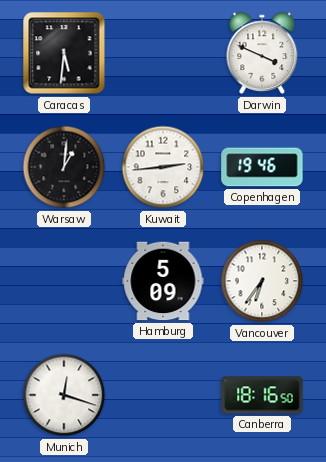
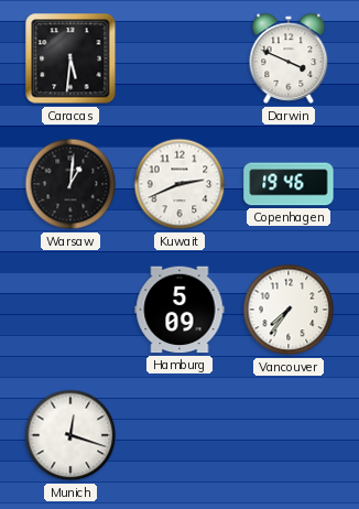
Kuwait: 2:44 -> 2:41 (179, 184)
Vancouver: 6:36 -> 7:36 (289, 310)
Canberra: 18:16 -> none (262, 395)
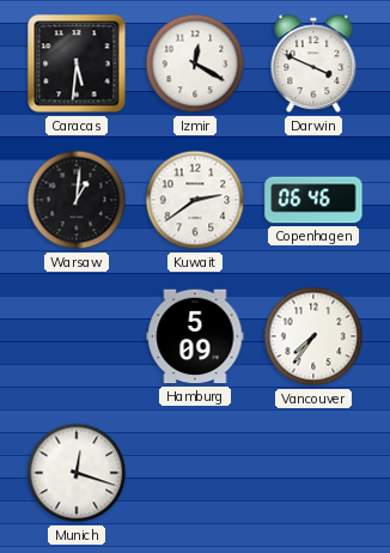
Izmir: none -> 12:20 (195, 63)
Kuwait: 2:41 -> 2:39 (195, 200)
Copenhagen: 19:46 -> 06:46 (313, 200)
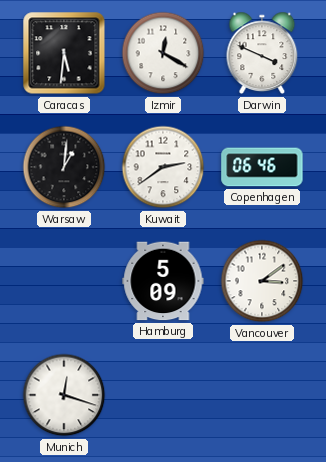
Vancouver: 7:36 -> 3:09 (262, 281)
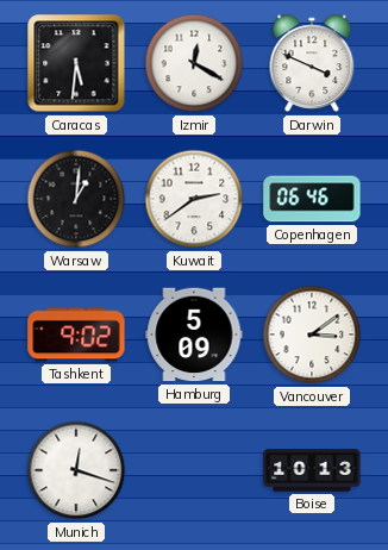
Tashkent: none -> 9:02 (76, 335)
Boise: none -> 10:13 (312, 470)
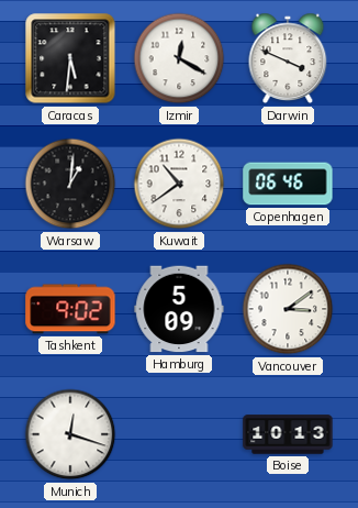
Kuwait: 2:39 -> 10:39 (179, 184)
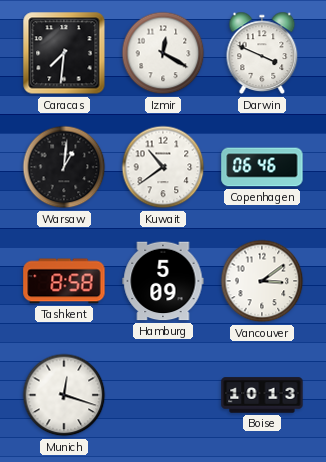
Caracas: 5:31 -> 7:31 (64, 53)
Tashkent: 9:02 -> 8:58 (64, 281)
